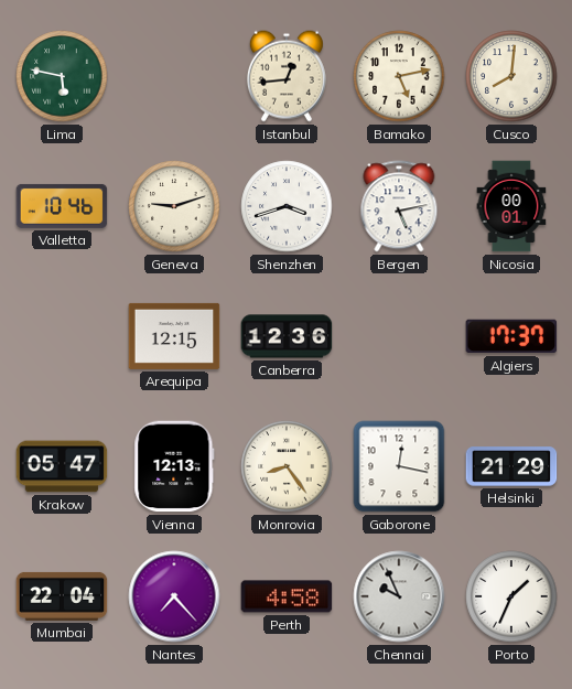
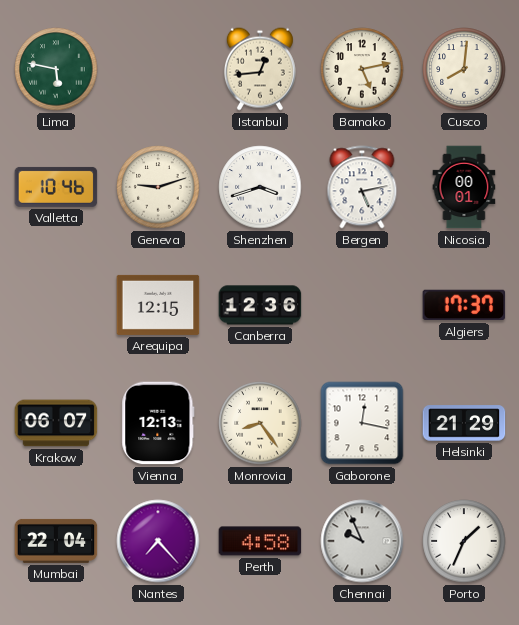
Krakow: 05:47 -> 06:07 (56, 423)
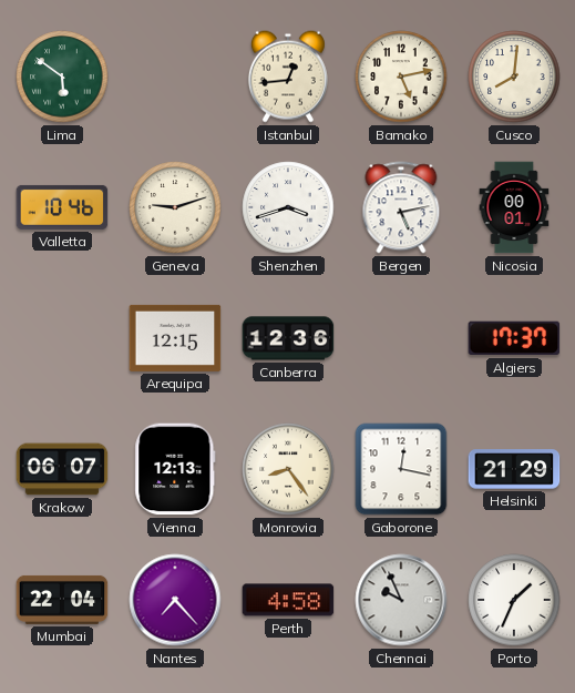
Lima: 5:47 -> 5:51 (62, 77)
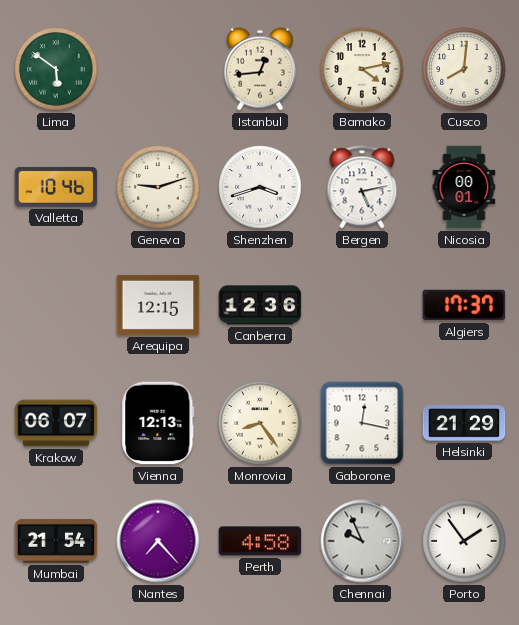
Bamako: 5:13 -> 4:13 (362, 69)
Mumbai: 22:04 -> 21:54 (56, 541)
Porto: 1:34 -> 1:54 (464, 541)
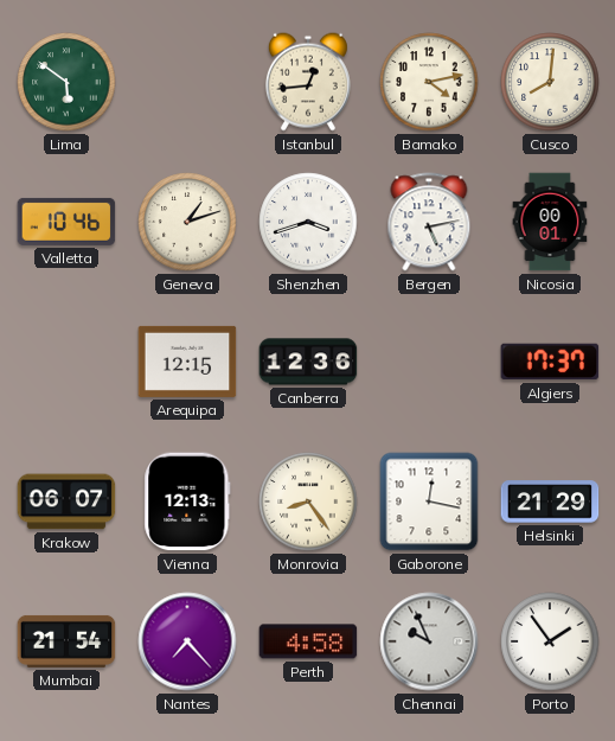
Geneva: 9:12 -> 1:12 (187, 222)
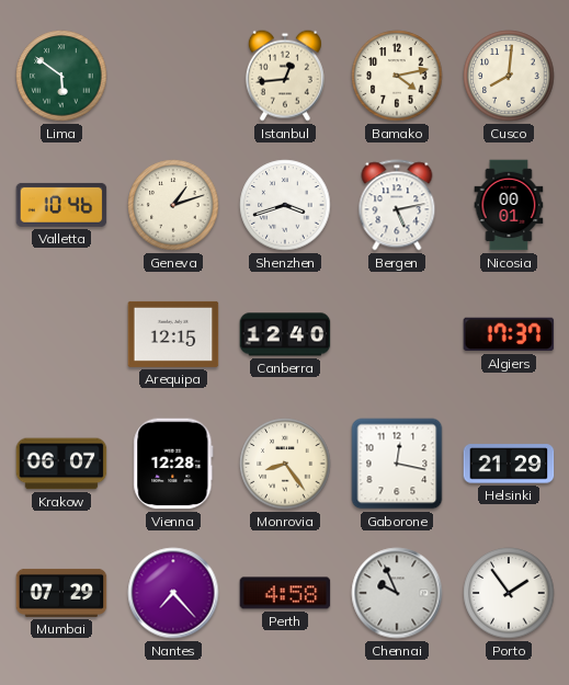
Canberra: 12:36 -> 12:40 (285, 334)
Vienna: 12:13 -> 12:28 (173, 464)
Mumbai: 21:54 -> 07:29 (61, 593)
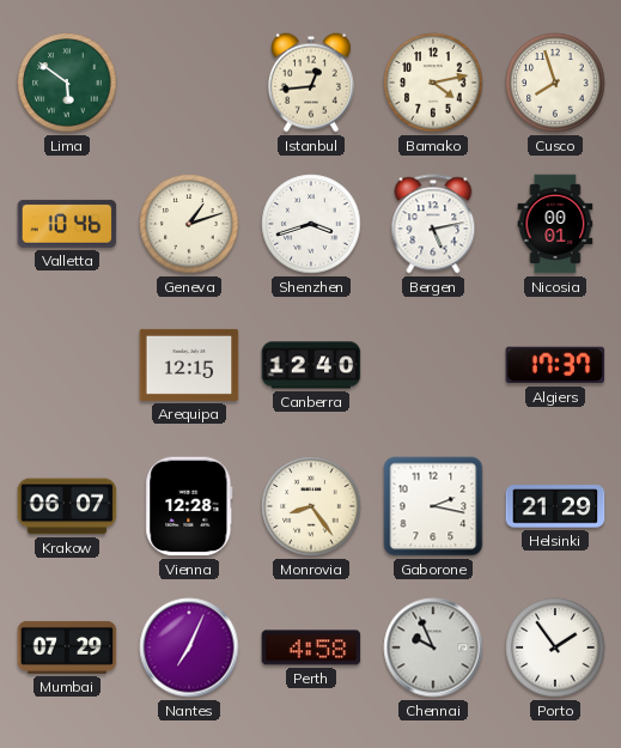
Cusco: 8:01 -> 7:57 (555, 83)
Gaborone: 12:17 -> 2:17 (433, 506)
Nantes: 7:23 -> 7:04 (189, 647)
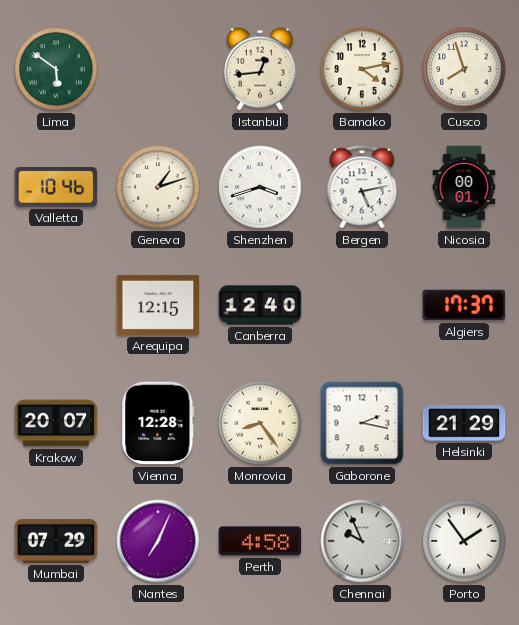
Krakow: 06:07 -> 20:07 (56, 423)
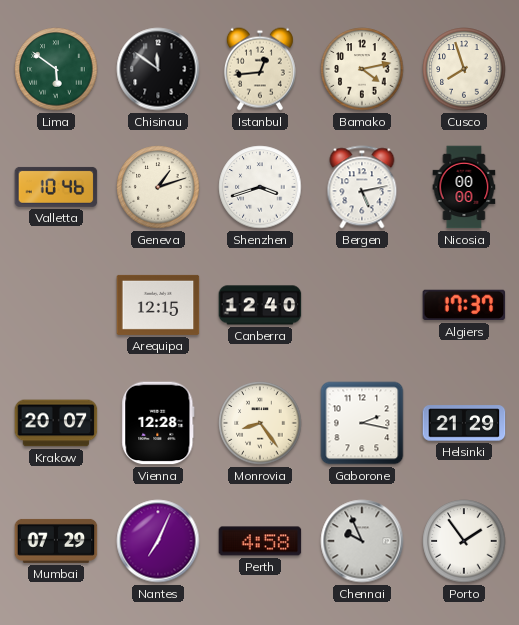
Chisinau: none -> 11:51 (158, 69)
Nicosia: 00:01 -> 00:00 (464, 187)
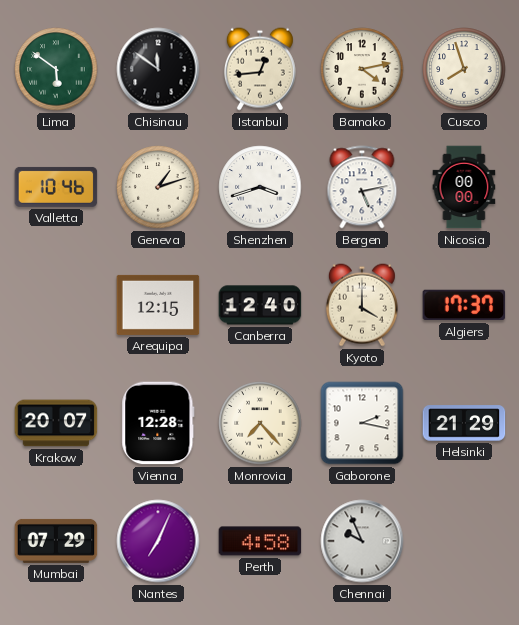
Kyoto: none -> 4:00 (362, 305)
Monrovia: 8:24 -> 7:23 (260, 423)
Porto: 1:54 -> none (464, 541)
